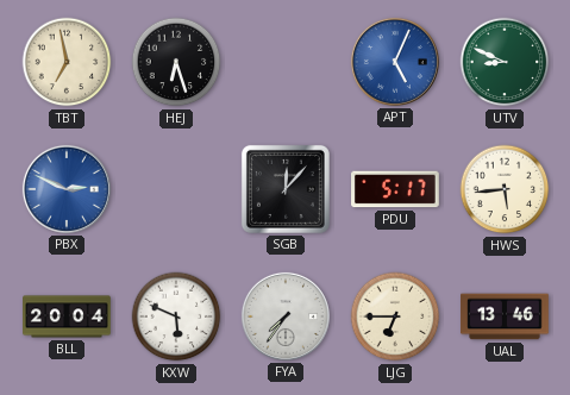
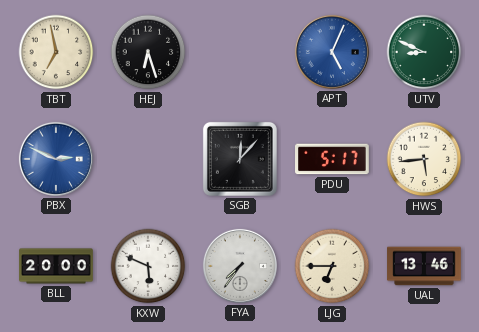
BLL: 20:04 -> 20:00 (56, 266)
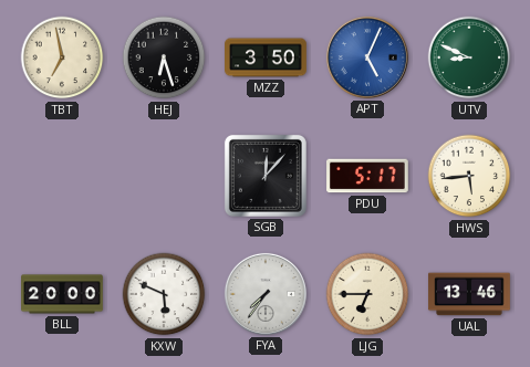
MZZ: none -> 3:50 (266, 57)
PBX: 2:49 -> none (56, 159)
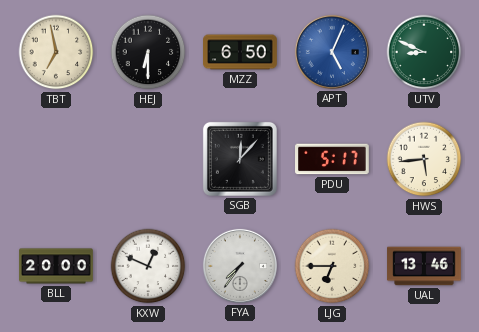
HEJ: 6:27 -> 6:30 (148, 52)
MZZ: 3:50 -> 6:50 (240, 52)
KXW: 5:49 -> 12:49 (148, 266)
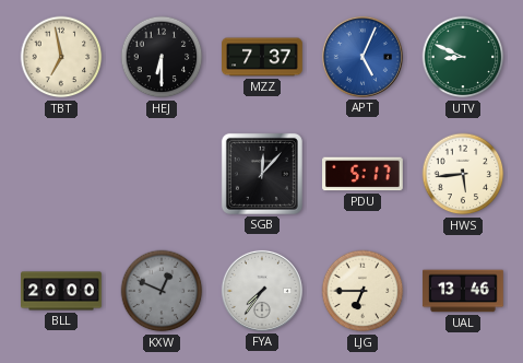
MZZ: 6:50 -> 7:37 (262, 57)
KXW dial: white -> grey (162, 291)
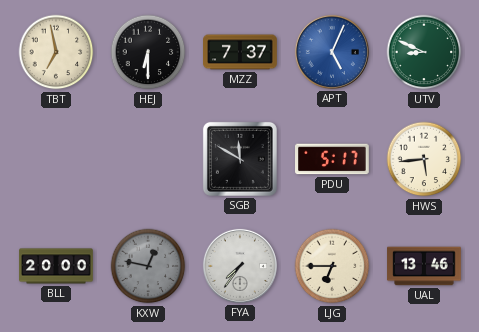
SGB: 12:07 -> 11:50 (240, 159)
KXW: 12:49 -> 12:47 (148, 266)
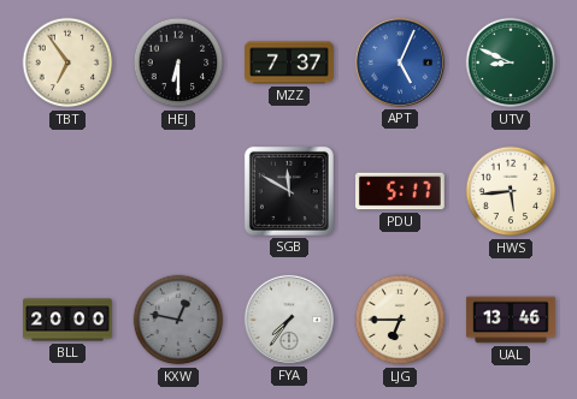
TBT: 6:58 -> 6:54 (67, 62)
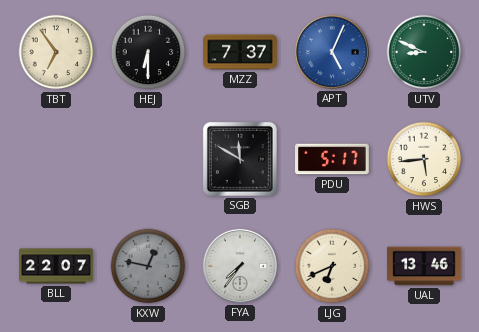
BLL: 20:00 -> 22:07 (56, 266)
LJG: 6:45 -> 6:41 (332, 266)
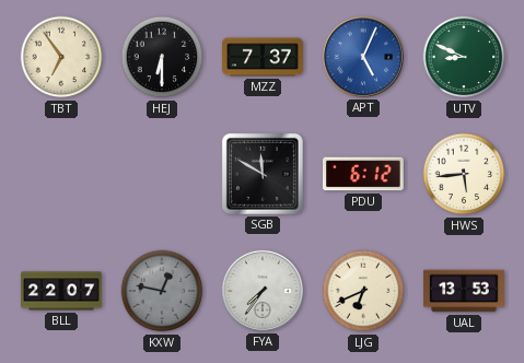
PDU: 5:17 -> 6:12 (363, 174)
UAL: 13:46 -> 13:53 (464, 291)
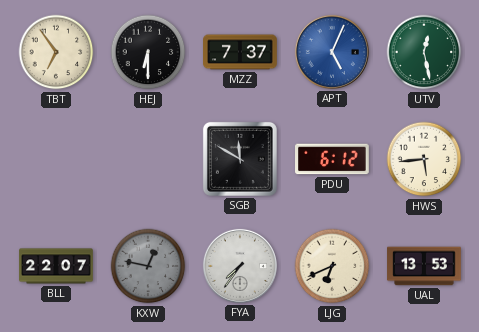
UTV: 8:49 -> 12:28 (424, 52)
